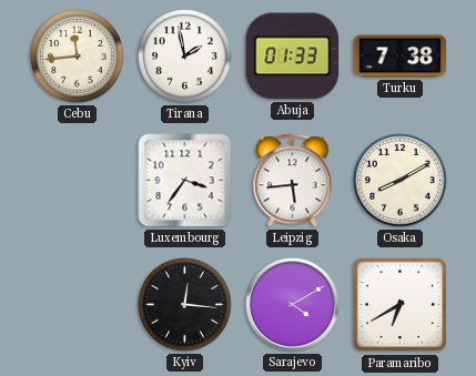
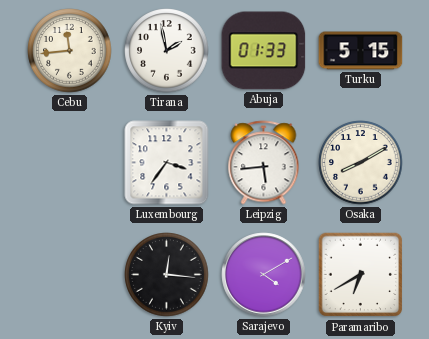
Turku: 7:38 -> 5:15 (361, 51)
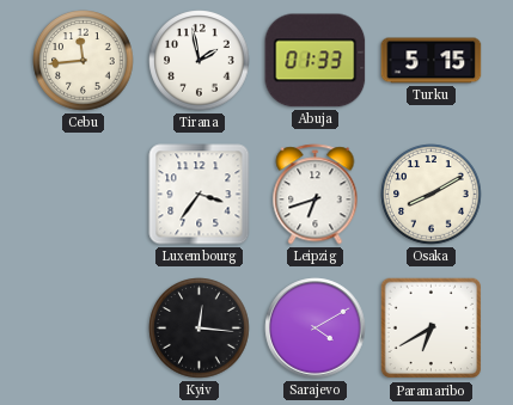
Leipzig: 5:44 -> 6:42 (316, 195)
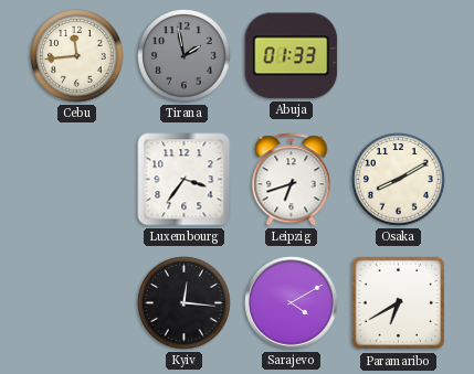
Tirana dial: white -> grey (185, 56)
Turku: 5:15 -> none (432, 61)
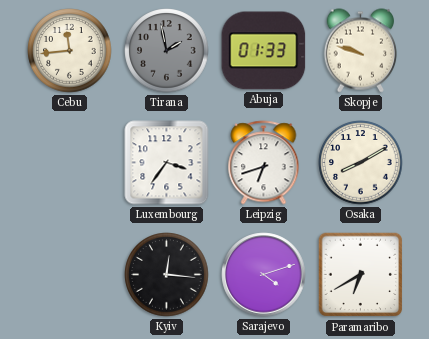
Skopje: none -> 9:48 (361, 51)
Sarajevo: 4:10 -> 4:12 (264, 275)
